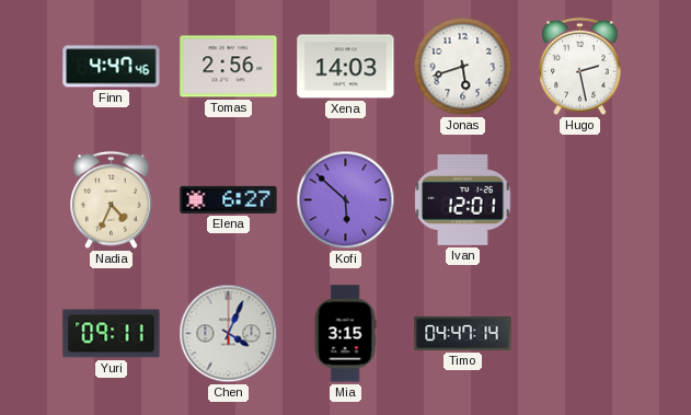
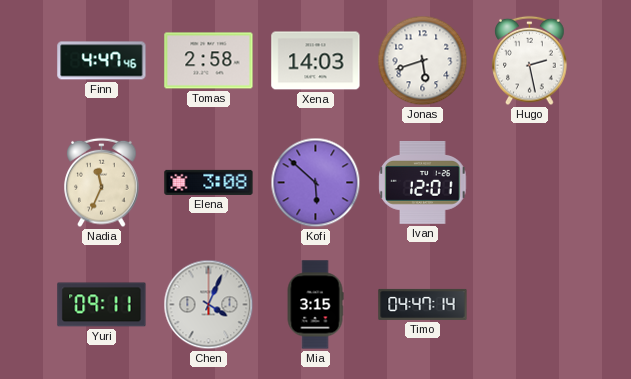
Tomas: 2:56 -> 2:58 (209, 61)
Nadia: 4:34 -> 11:34 (102, 183)
Elena: 6:27 -> 3:08 (209, 182)
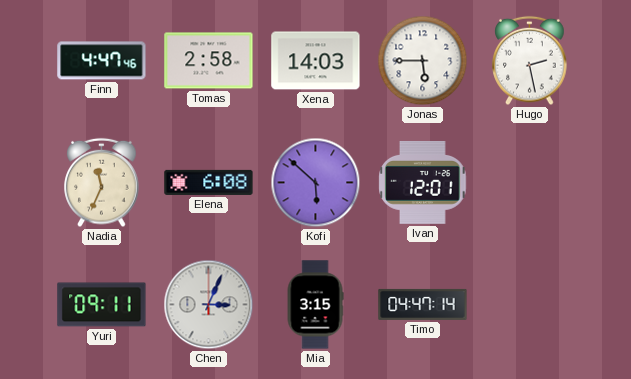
Jonas: 5:42 -> 5:45 (423, 61)
Elena: 3:08 -> 6:08 (209, 182)
Chen: 4:04 -> 3:04 (209, 305)
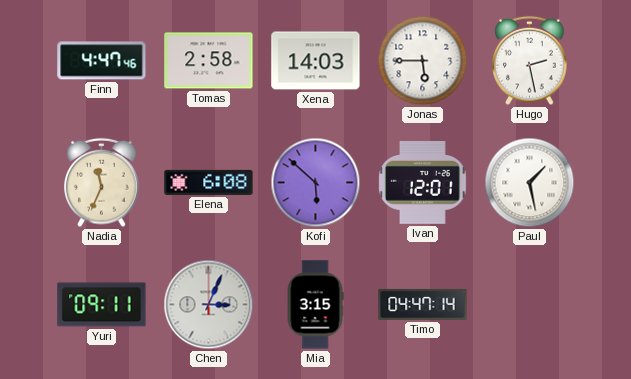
Paul: none -> 1:28 (530, 183)
